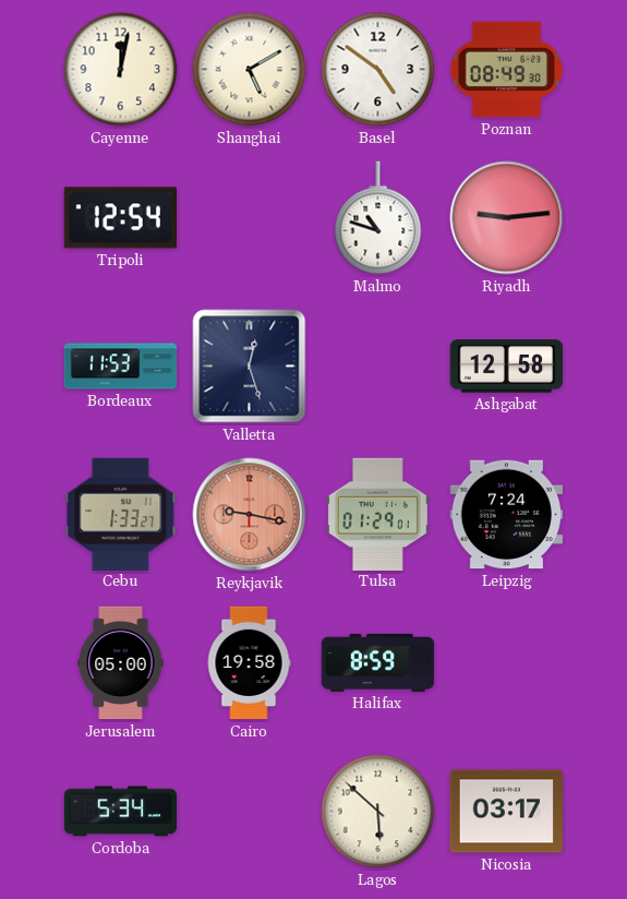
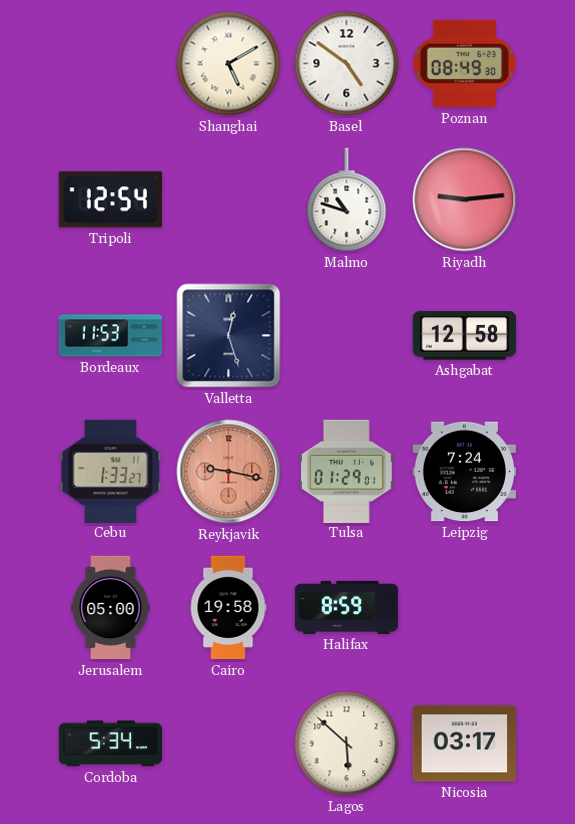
Cayenne: 12:02 -> none (121, 70)
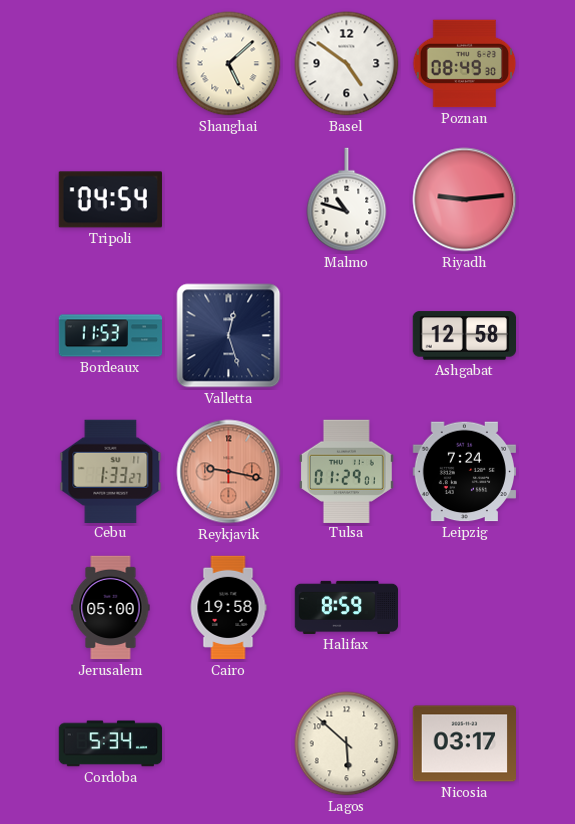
Shanghai: 5:10 -> 5:08 (229, 64)
Tripoli: 12:54 -> 04:54 (110, 200)
